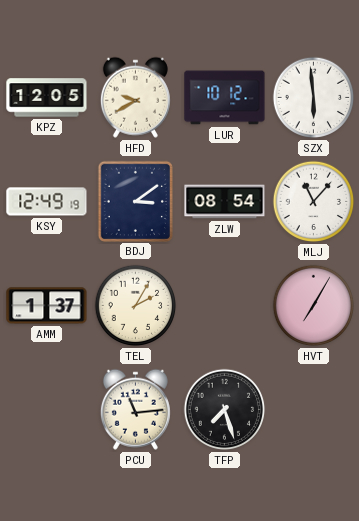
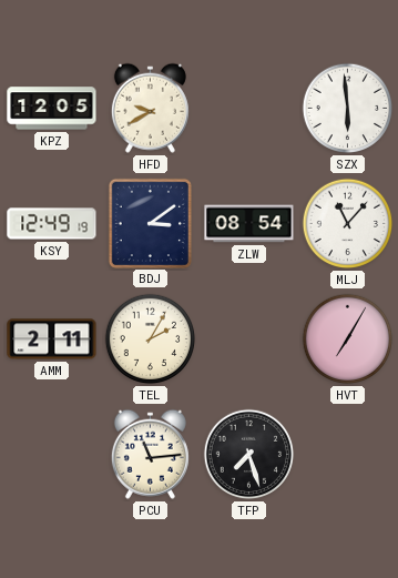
LUR: 10:12 -> none (225, 98)
AMM: 1:37 -> 2:11 (52, 339)
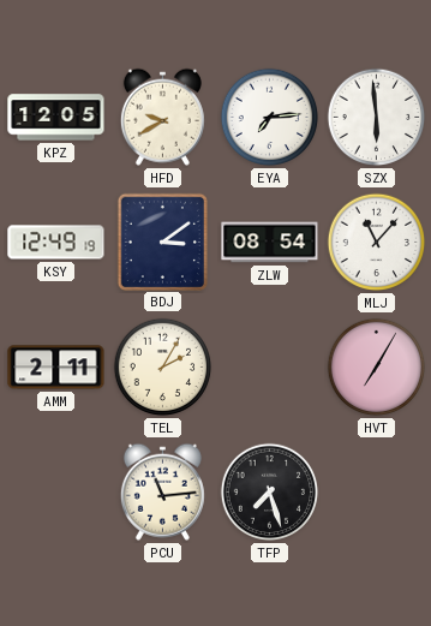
EYA: none -> 7:14 (270, 118)
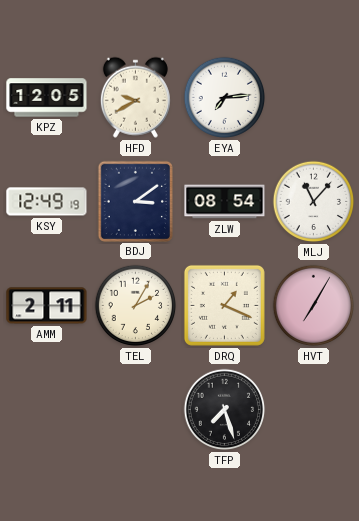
SZX: 5:59 -> none (377, 118)
DRQ: none -> 1:19 (224, 305)
PCU: 11:14 -> none (162, 491)
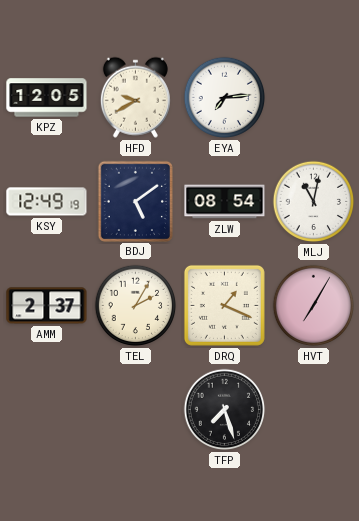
BDJ: 3:09 -> 5:09 (135, 201)
MLJ: 11:07 -> 11:02 (314, 202)
AMM: 2:11 -> 2:37 (47, 306)
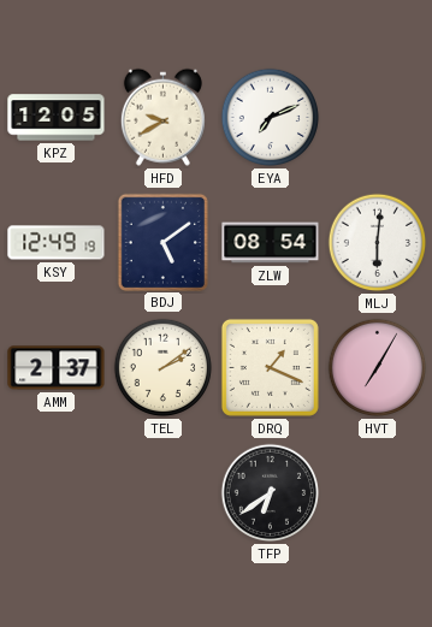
EYA: 7:14 -> 7:11 (271, 118)
MLJ: 11:02 -> 6:01 (378, 243)
TEL: 2:05 -> 2:09 (164, 368)
TFP: 7:27 -> 6:39 (271, 493)
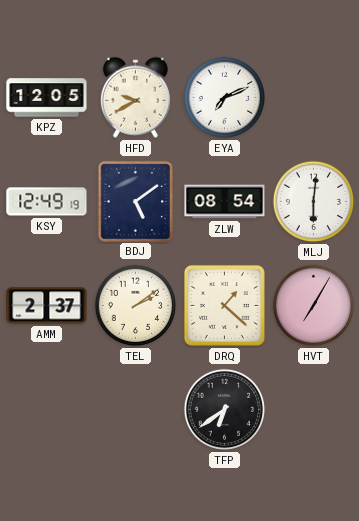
DRQ: 1:19 -> 1:22 (224, 305)
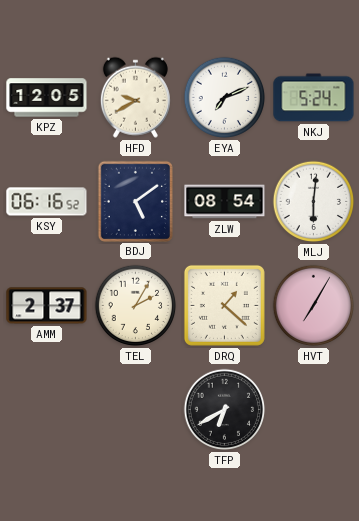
NKJ: none -> 5:24 (314, 98)
KSY: 12:49 -> 06:16 (47, 202)
TEL: 2:09 -> 2:05 (136, 306)
TFP: 6:39 -> 6:40 (225, 410)
